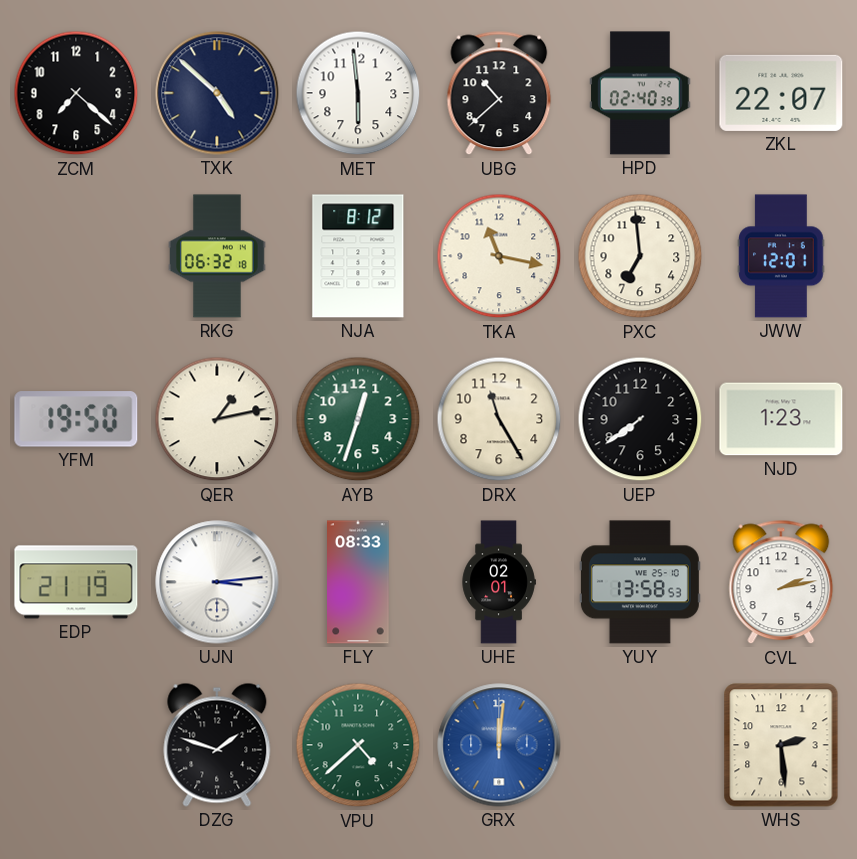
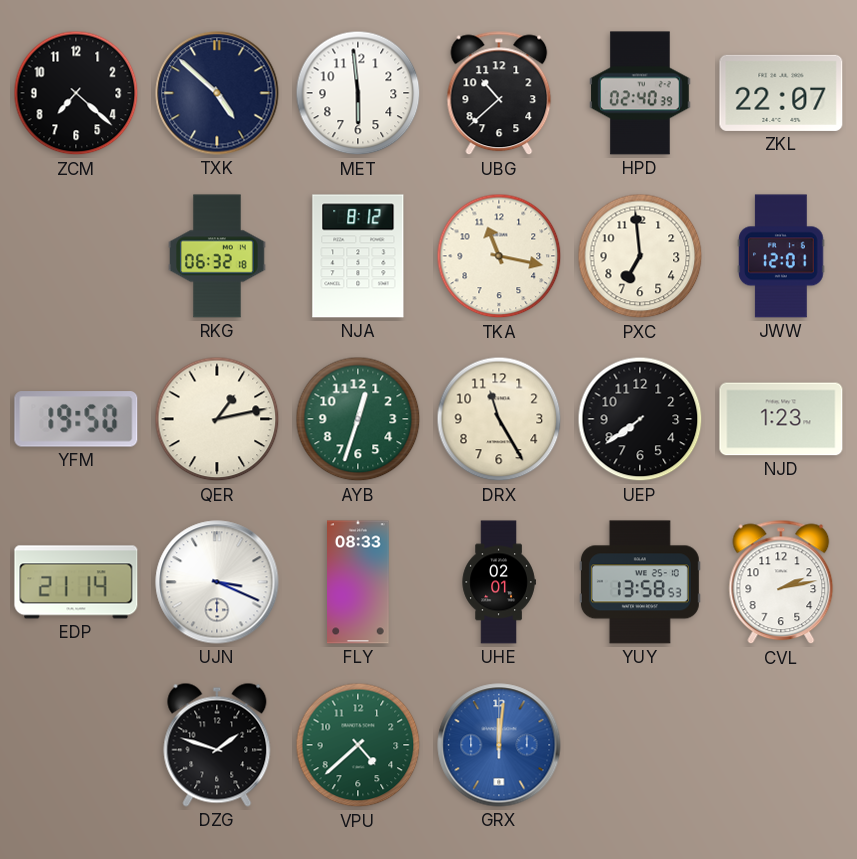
EDP: 21:19 -> 21:14 (76, 582)
UJN: 3:14 -> 3:19 (217, 582)
WHS: 2:29 -> none (781, 745)
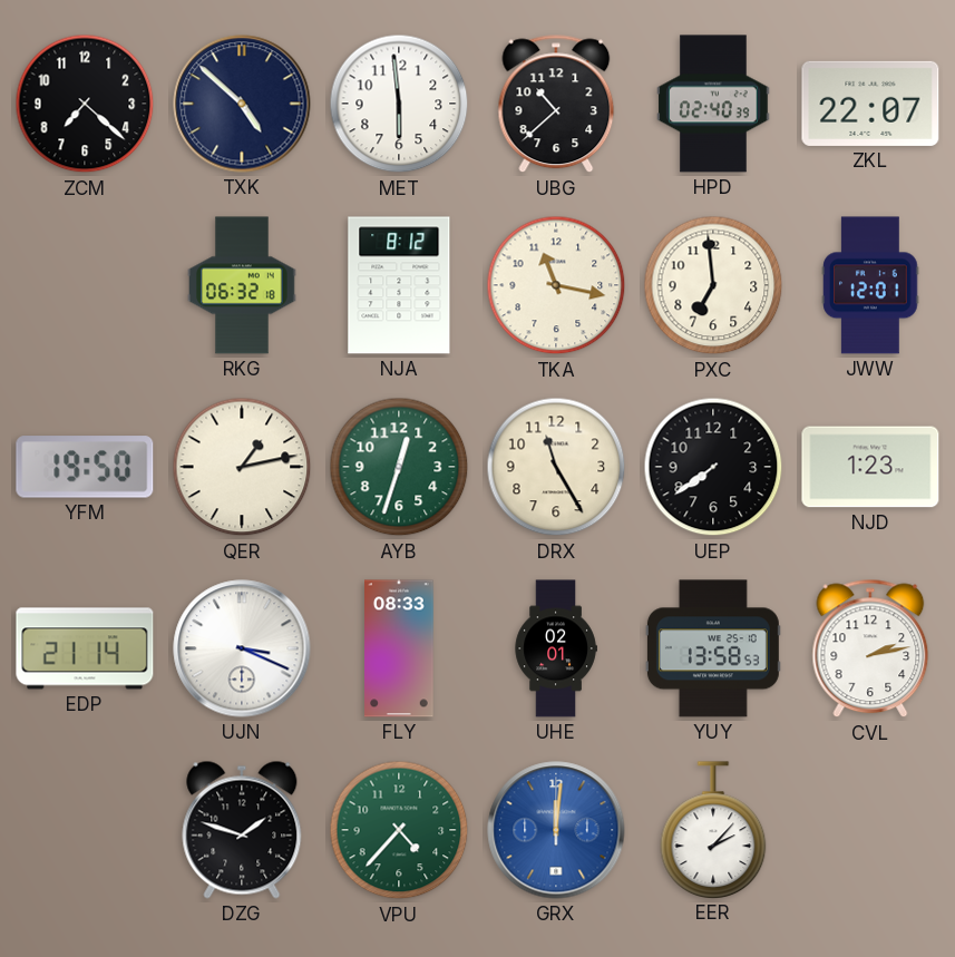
VPU: 4:38 -> 4:37 (399, 830)
EER: none -> 2:07 (713, 830)
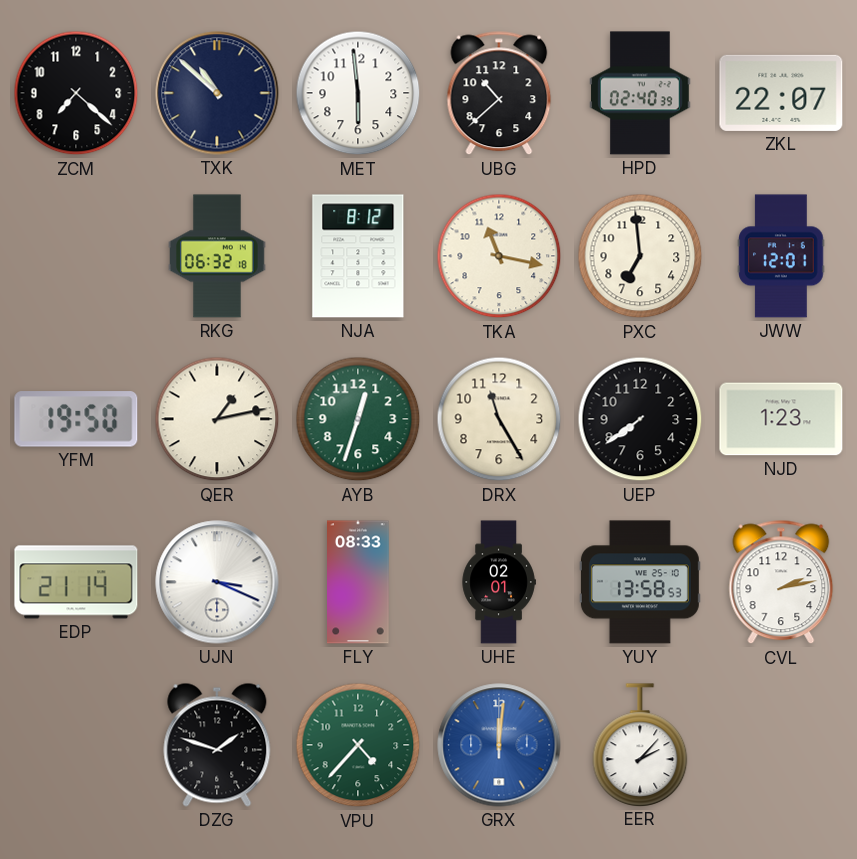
TXK: 4:52 -> 10:52 (217, 93)
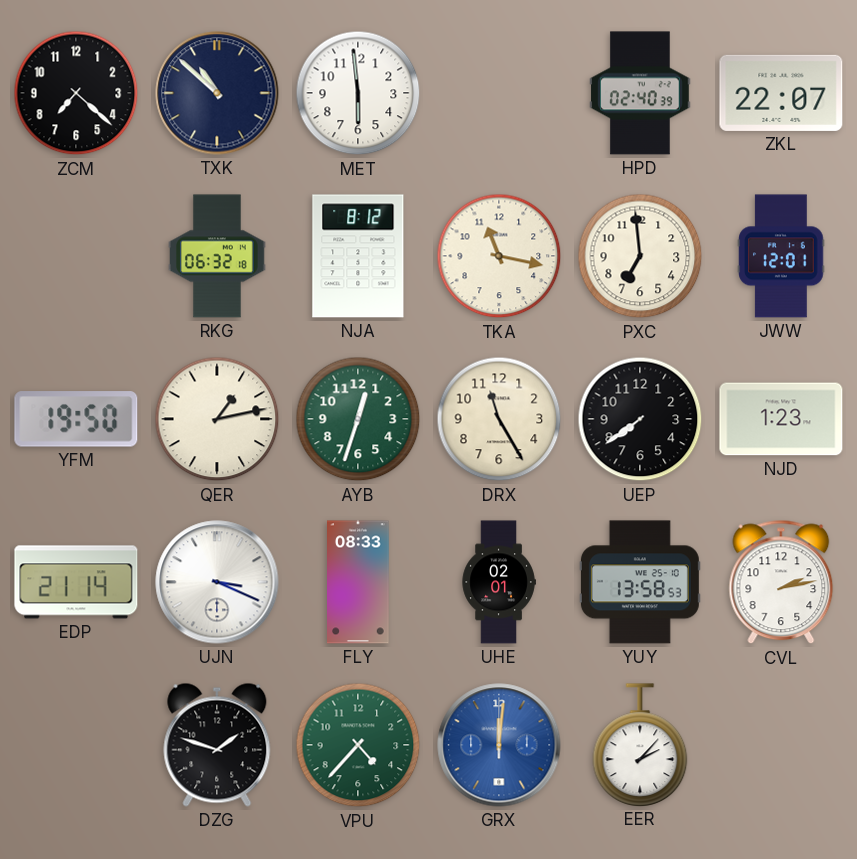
UBG: 10:38 -> none (499, 93)
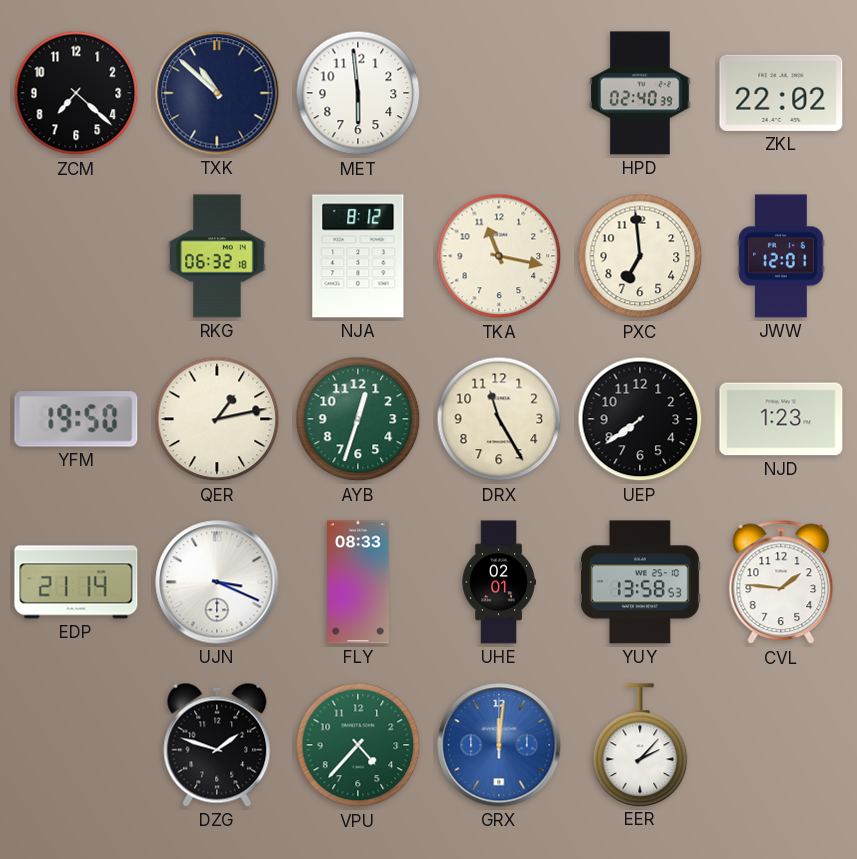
ZKL: 22:07 -> 22:02 (781, 93)
CVL: 2:13 -> 1:46 (781, 582)
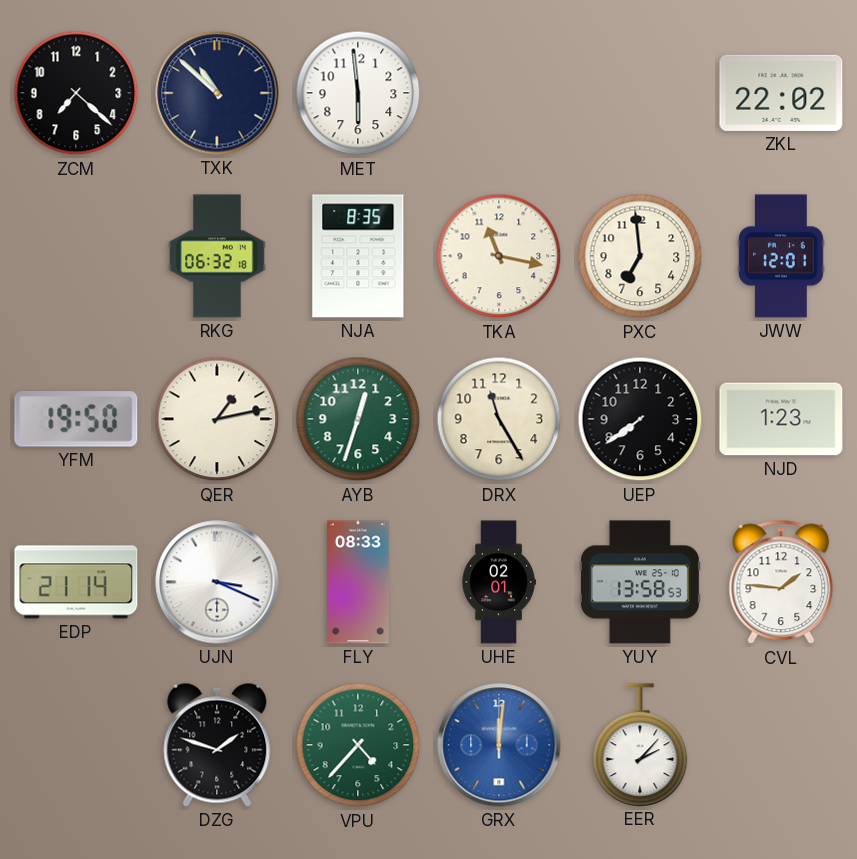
HPD: 02:40 -> none (640, 93)
NJA: 8:12 -> 8:35 (358, 256)
